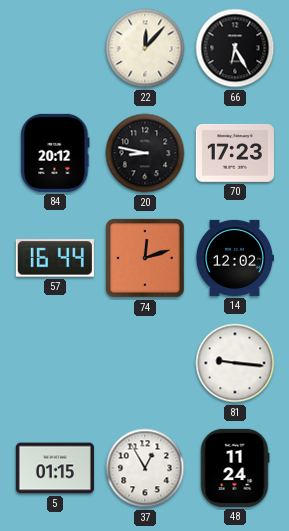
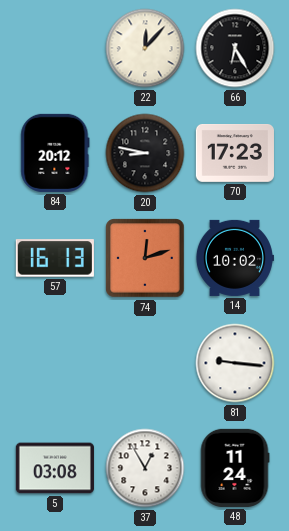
57: 16:44 -> 16:13 (55, 258)
14: 12:02 -> 10:02 (234, 258)
5: 01:15 -> 03:08 (55, 468)
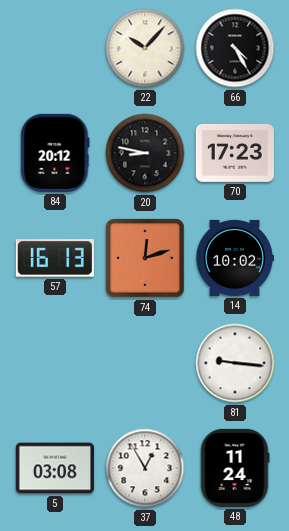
22: 12:07 -> 10:07 (145, 48)
66: 6:25 -> 4:25 (235, 48)
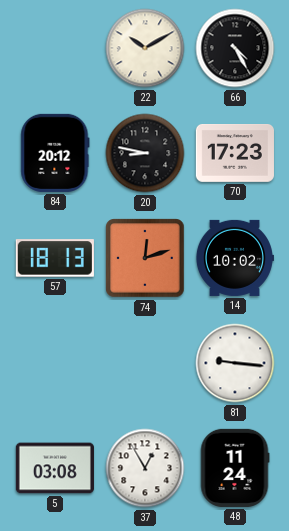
22: 10:07 -> 10:10 (145, 48)
57: 16:13 -> 18:13 (55, 258)
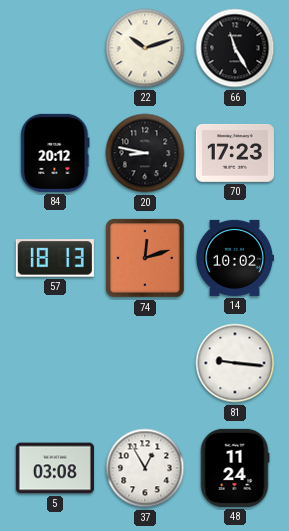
22: 10:10 -> 10:12 (145, 48)
66: 4:25 -> 11:25 (235, 48)
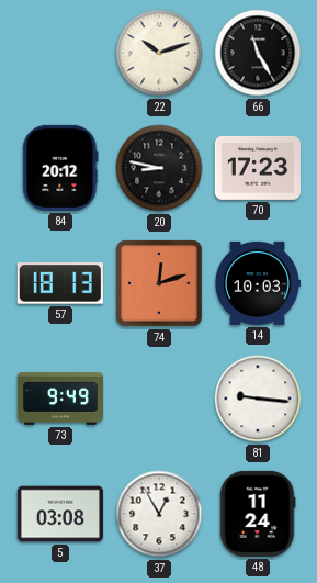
14: 10:02 -> 10:03 (257, 283)
73: none -> 9:49 (60, 399)
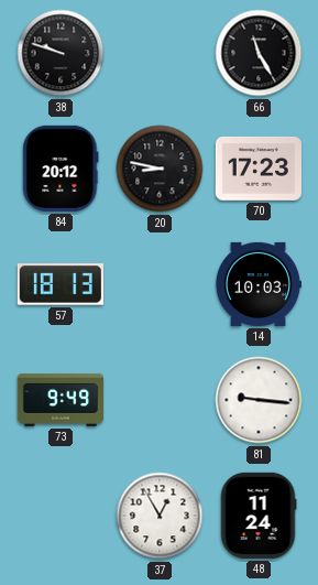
38: none -> 9:48 (61, 53)
22: 10:12 -> none (159, 53)
74: 12:12 -> none (159, 283)
5: 03:08 -> none (60, 514)
